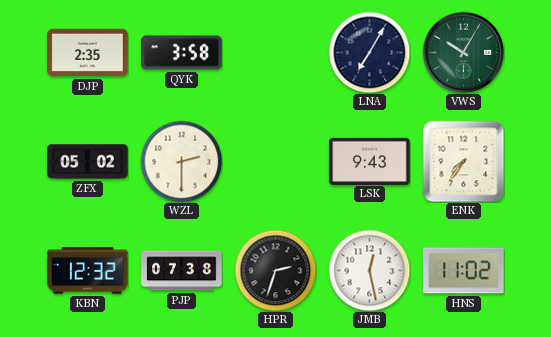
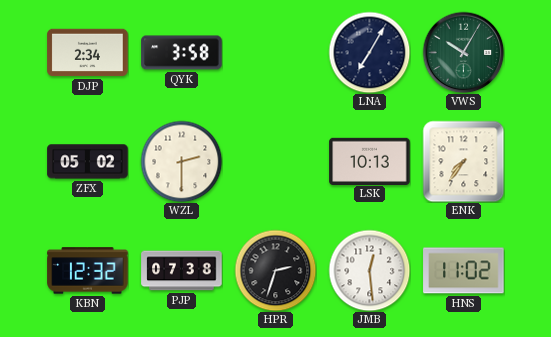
DJP: 2:35 -> 2:34 (88, 53)
LSK: 9:43 -> 10:13 (370, 161)
JMB: 12:28 -> 12:29 (369, 270)
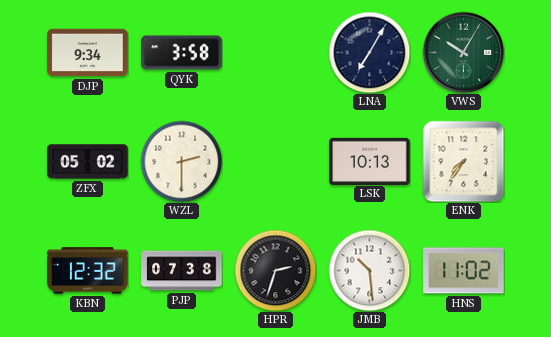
DJP: 2:34 -> 9:34 (88, 53)
JMB: 12:29 -> 10:29 (369, 270)
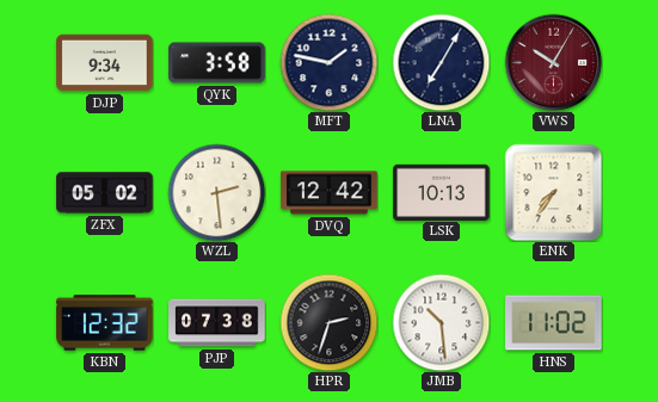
MFT: none -> 1:47 (328, 62)
VWS dial: green -> burgundy (553, 62)
WZL: 2:30 -> 2:29 (216, 192)
DVQ: none -> 12:42 (330, 193)
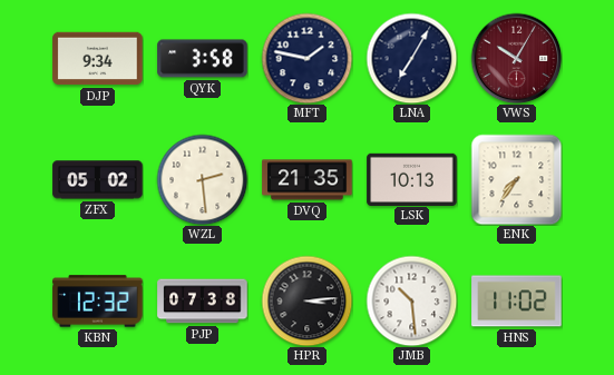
DVQ: 12:42 -> 21:35 (308, 180)
HPR: 2:33 -> 3:14 (306, 300)
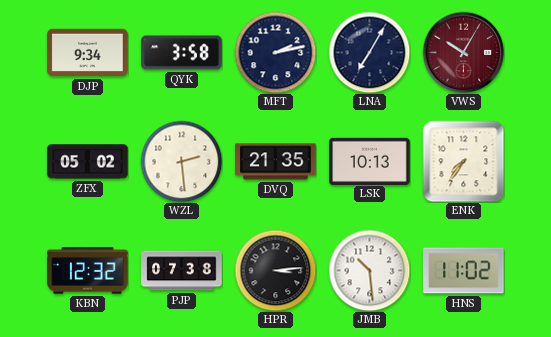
MFT: 1:47 -> 2:13 (275, 52)
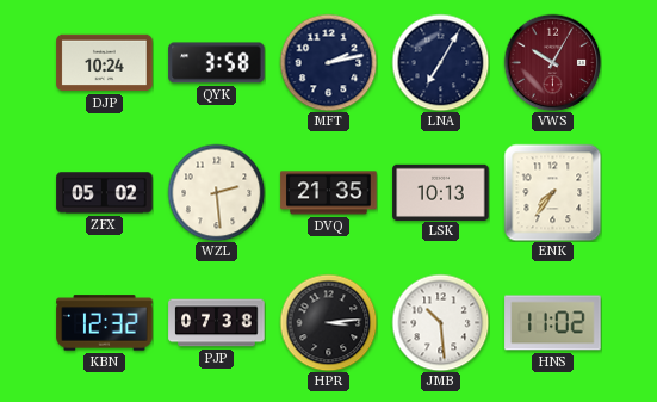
DJP: 9:34 -> 10:24 (105, 63)
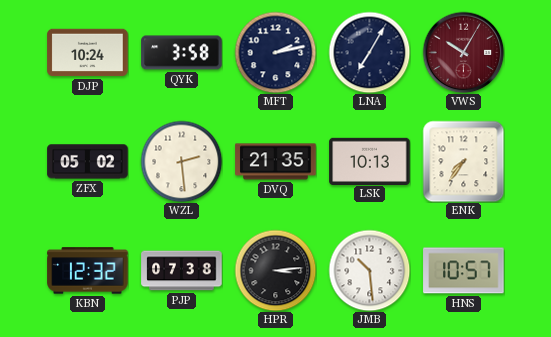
HNS: 11:02 -> 10:57 (464, 271)
